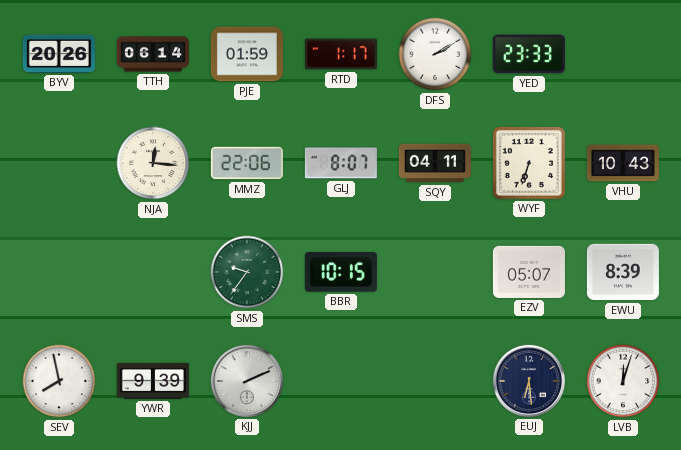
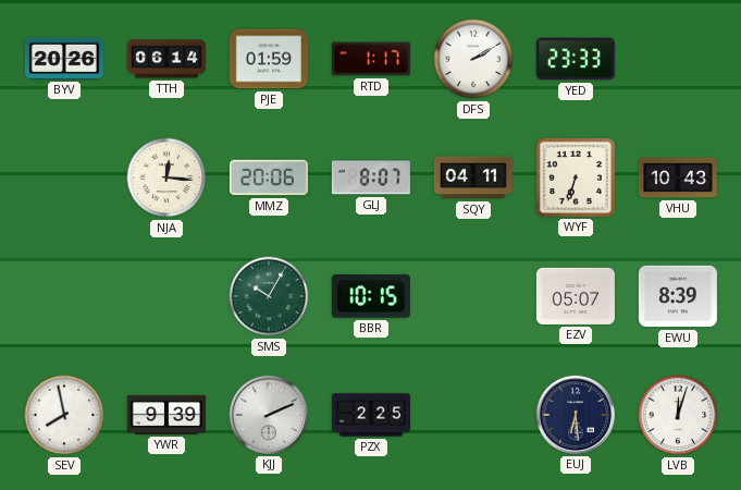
MMZ: 22:06 -> 20:06 (269, 177)
SMS: 9:36 -> 10:05 (269, 296)
PZX: none -> 2:25 (371, 415)
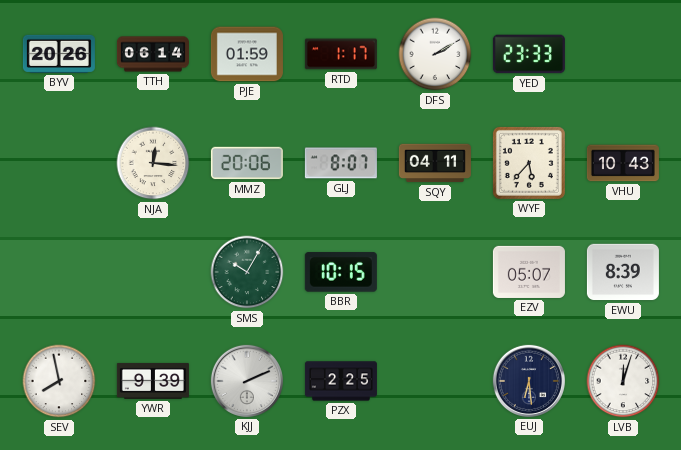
WYF: 6:33 -> 5:37 (529, 163)
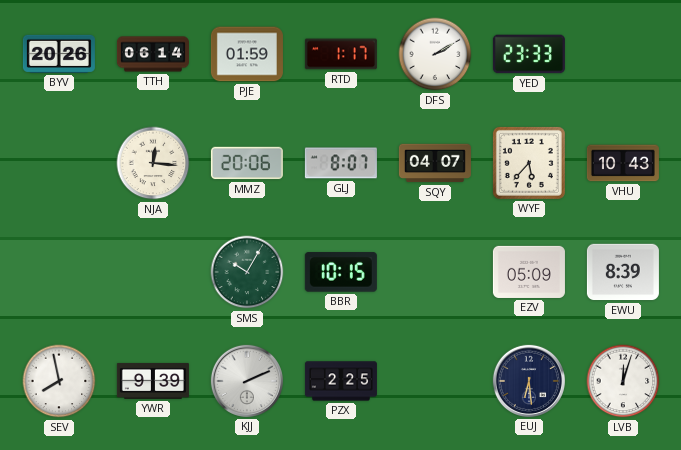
SQY: 04:11 -> 04:07 (435, 163)
EZV: 05:07 -> 05:09 (529, 272)
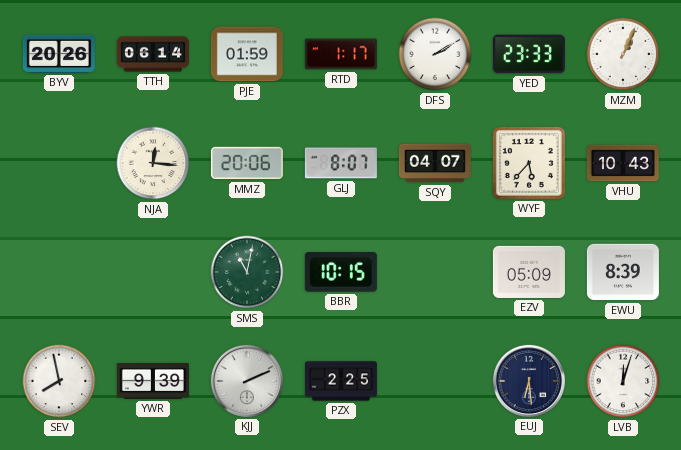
MZM: none -> 1:04 (623, 54)
SMS: 10:05 -> 11:02 (247, 272)
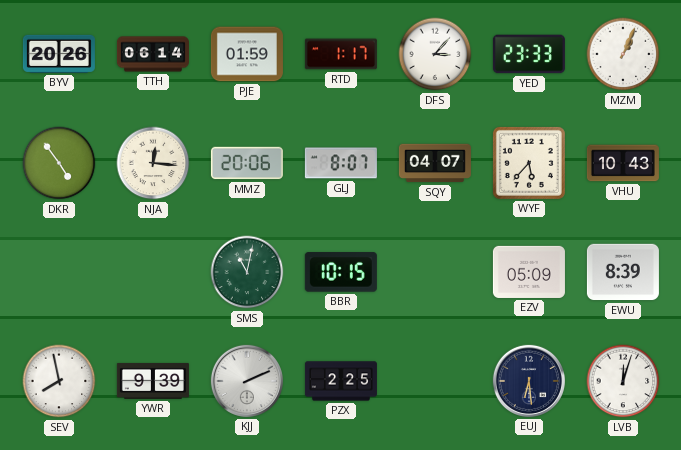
DFS: 2:10 -> 3:07 (435, 54)
DKR: none -> 4:54 (59, 163)
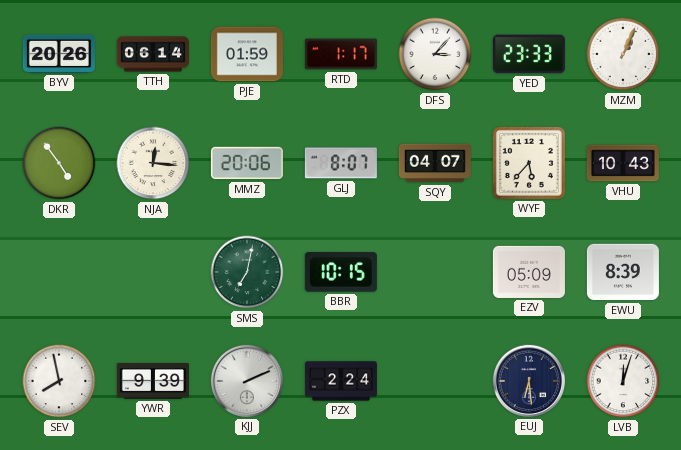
SMS: 11:02 -> 7:02 (247, 272)
PZX: 2:25 -> 2:24 (341, 381)
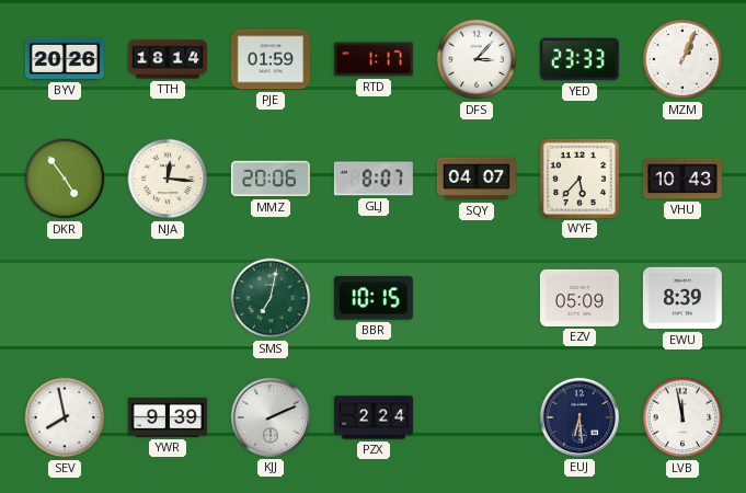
TTH: 06:14 -> 18:14 (168, 59)
LVB: 12:03 -> 11:58 (682, 417)
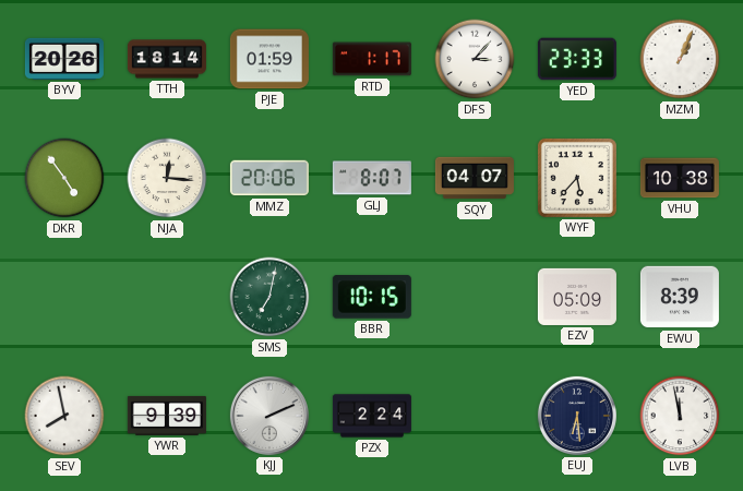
VHU: 10:43 -> 10:38 (680, 178)
